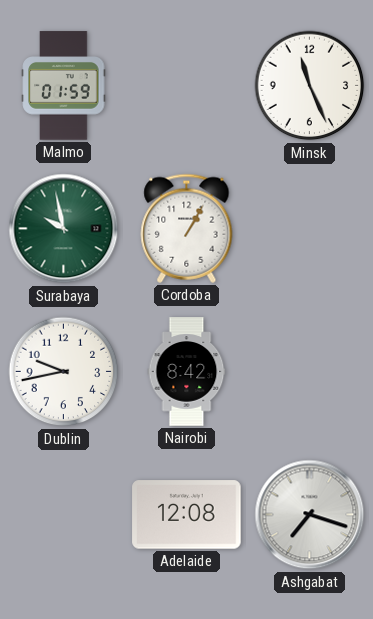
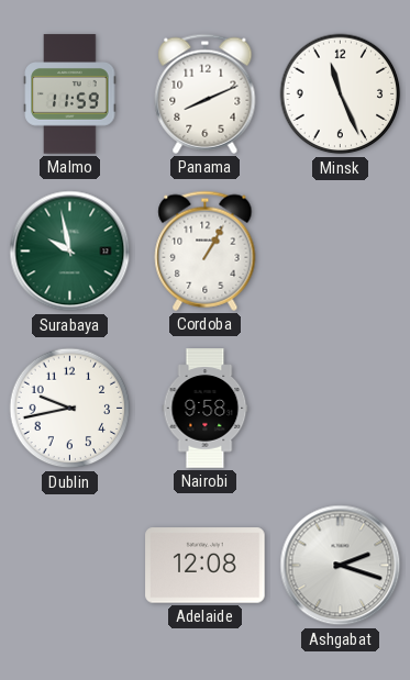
Malmo: 01:59 -> 11:59 (70, 94)
Panama: none -> 8:11 (206, 93)
Nairobi: 8:42 -> 9:58 (206, 409)
Ashgabat: 7:18 -> 2:18 (341, 566)
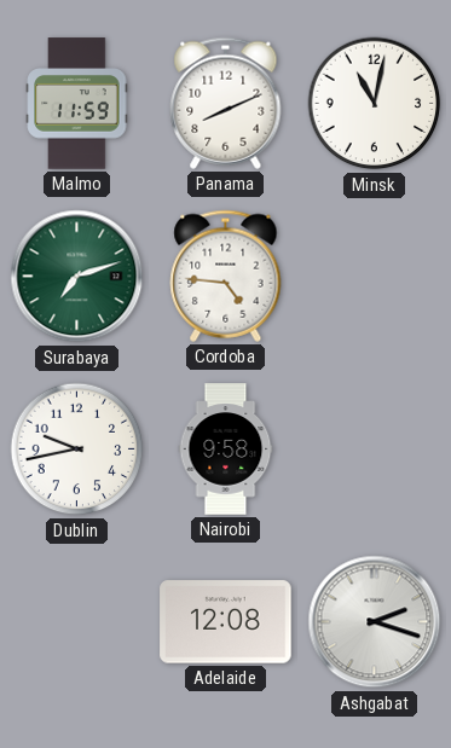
Minsk: 11:26 -> 11:02 (375, 104)
Surabaya: 9:58 -> 7:12 (77, 277)
Cordoba: 1:05 -> 4:46 (226, 276)
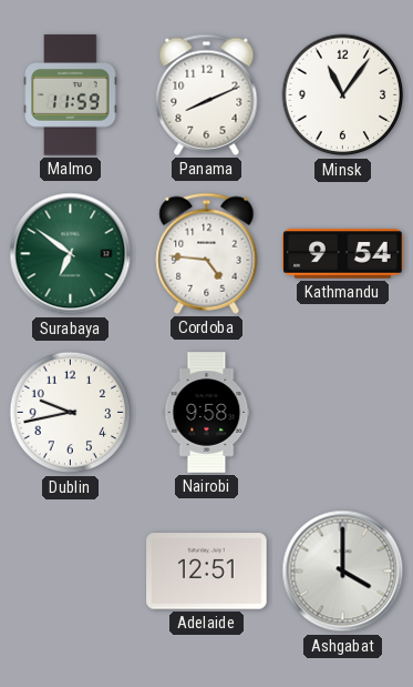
Minsk: 11:02 -> 11:06 (343, 95)
Surabaya: 7:12 -> 6:51 (71, 254)
Kathmandu: none -> 9:54 (343, 254)
Adelaide: 12:08 -> 12:51 (207, 572)
Ashgabat: 2:18 -> 4:00 (343, 572)
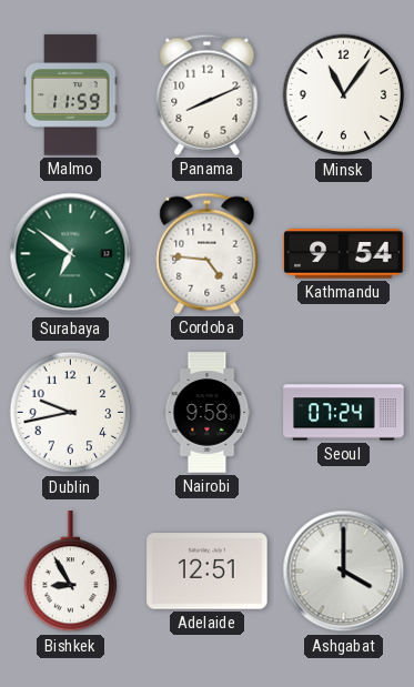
Seoul: none -> 07:24 (344, 413)
Bishkek: none -> 8:55 (71, 572)
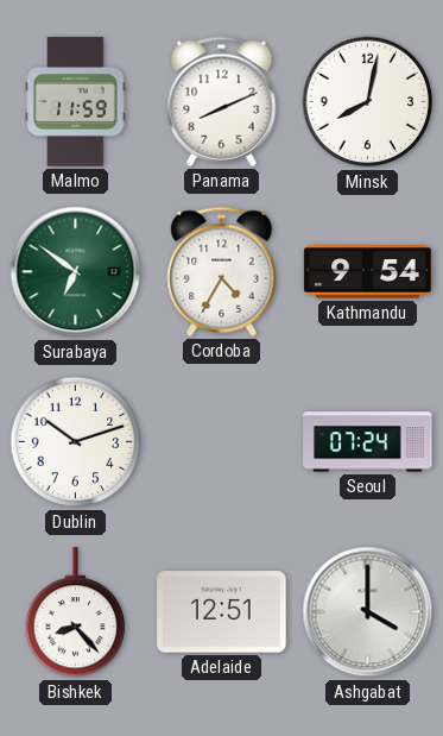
Minsk: 11:06 -> 8:02 (368, 102)
Cordoba: 4:46 -> 4:35 (222, 271)
Dublin: 9:43 -> 10:12 (76, 442)
Nairobi: 9:58 -> none (208, 413)
Bishkek: 8:55 -> 8:23 (76, 612)
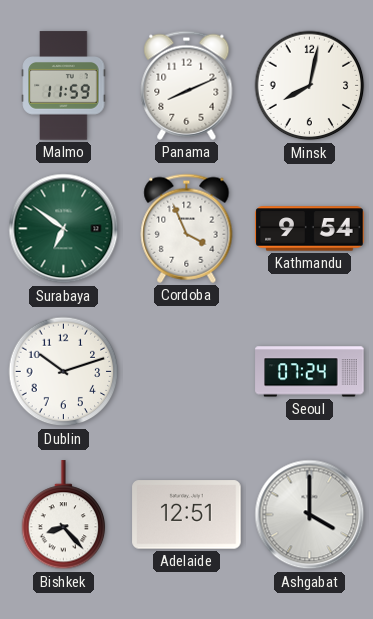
Cordoba: 4:35 -> 3:56 (187, 228)
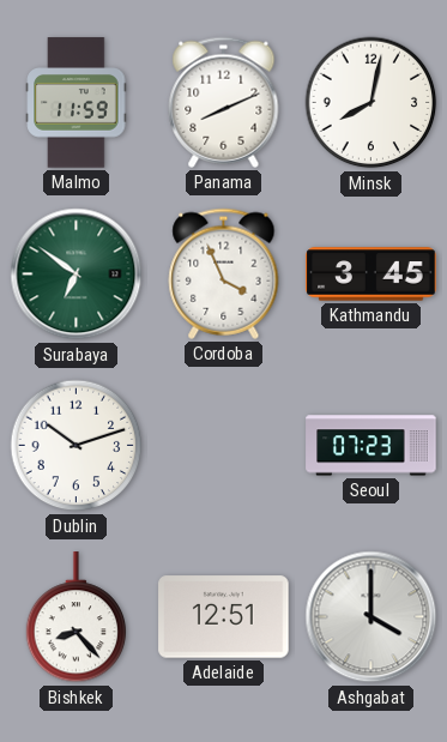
Kathmandu: 9:54 -> 3:45 (372, 275)
Seoul: 07:24 -> 07:23 (372, 446)
